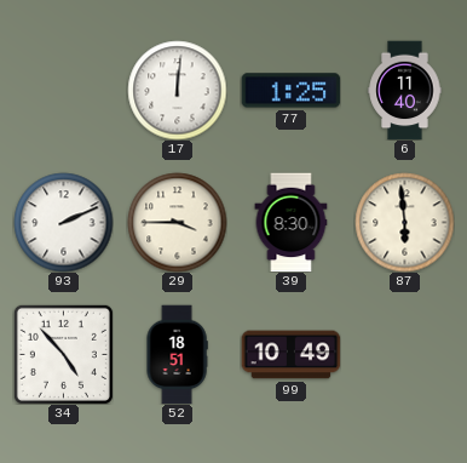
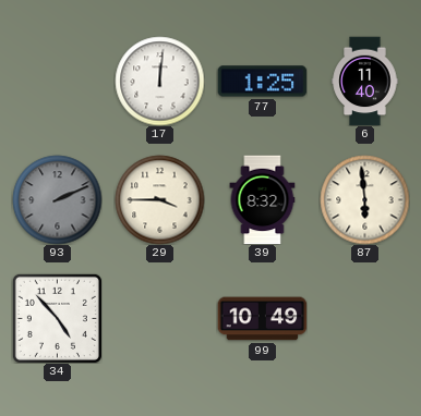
93 dial: white -> grey (57, 199)
39: 8:30 -> 8:32 (263, 199)
52: 18:51 -> none (177, 354)
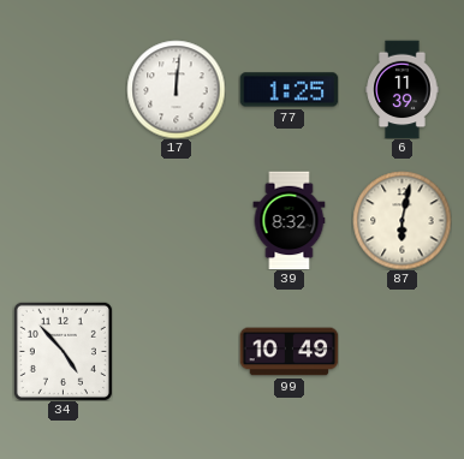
6: 11:40 -> 11:39 (403, 89)
93: 2:11 -> none (57, 199)
29: 3:45 -> none (159, 199)
87: 5:59 -> 6:02 (401, 220)
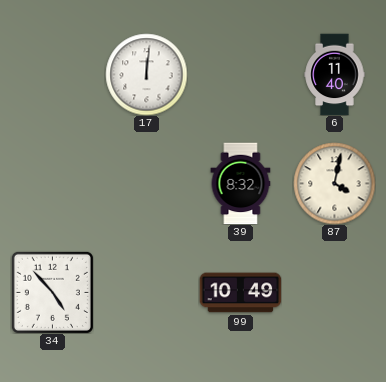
77: 1:25 -> none (288, 90)
6: 11:39 -> 11:40 (335, 74)
87: 6:02 -> 4:02 (334, 183)
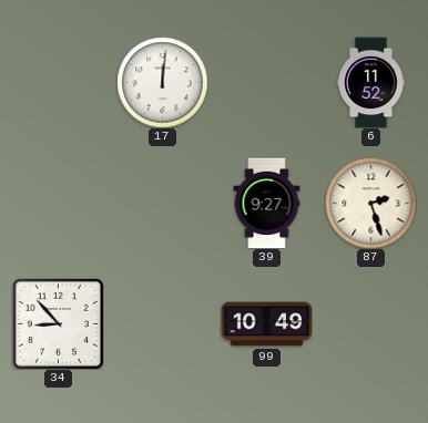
6: 11:40 -> 11:52 (371, 82)
39: 8:32 -> 9:27 (267, 203)
87: 4:02 -> 2:27 (370, 203)
34: 4:53 -> 8:53 (58, 323)
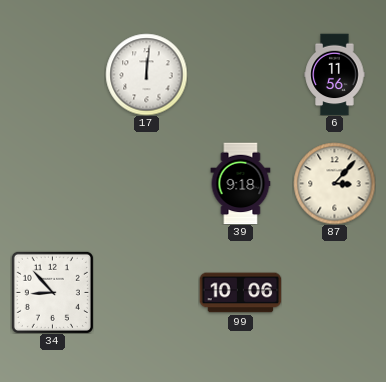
6: 11:52 -> 11:56 (335, 74)
39: 9:27 -> 9:18 (241, 183)
87: 2:27 -> 3:07 (334, 183)
99: 10:49 -> 10:06 (240, 293)
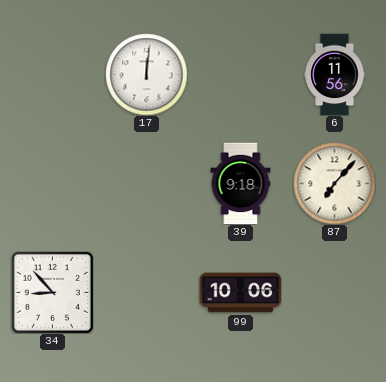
87: 3:07 -> 7:07 (334, 183)
